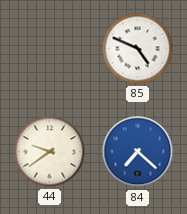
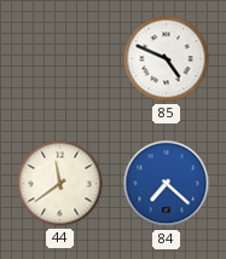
44: 9:39 -> 11:39 (60, 184)
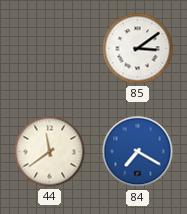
85: 4:49 -> 3:09 (138, 49)
84: 7:22 -> 7:20 (138, 152)
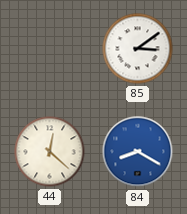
44: 11:39 -> 12:22 (50, 152)
84: 7:20 -> 8:20 (138, 152)
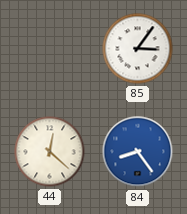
85: 3:09 -> 3:06 (138, 49)
84: 8:20 -> 8:24 (138, 152)
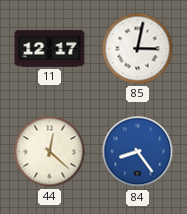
11: none -> 12:17 (50, 49)
85: 3:06 -> 3:02 (138, 49)
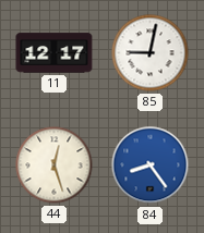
85: 3:02 -> 9:02 (151, 53)
44: 12:22 -> 12:27 (55, 165)
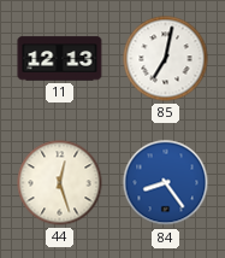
11: 12:17 -> 12:13 (60, 59)
85: 9:02 -> 7:02 (166, 59)
